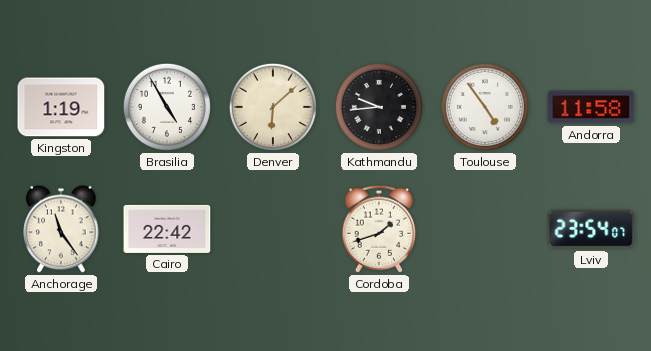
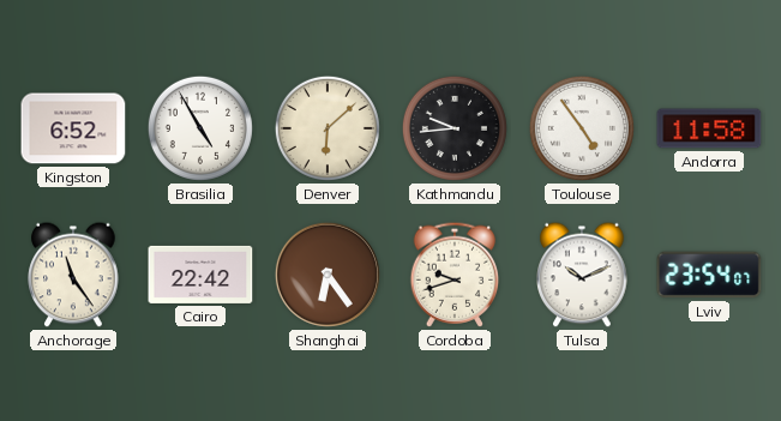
Kingston: 1:19 -> 6:52 (73, 128)
Shanghai: none -> 6:24 (328, 275)
Cordoba: 1:42 -> 9:42 (455, 275)
Tulsa: none -> 10:11 (582, 275)
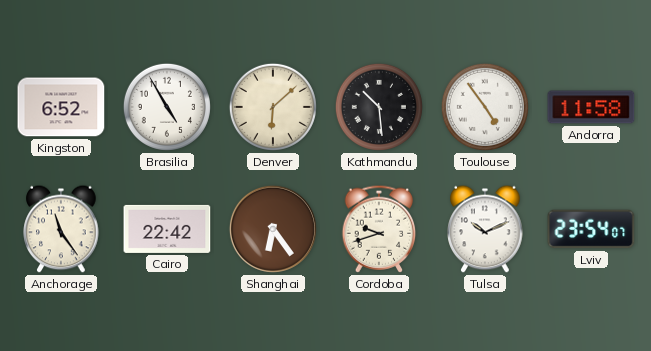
Kathmandu: 9:44 -> 10:29 (379, 107)
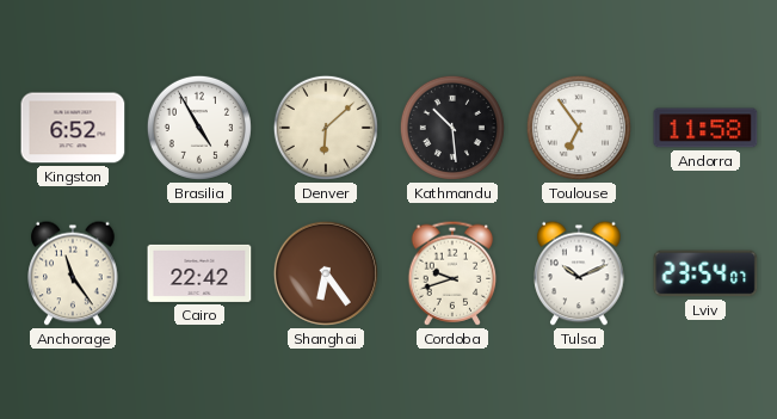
Toulouse: 4:54 -> 6:54 (579, 128)
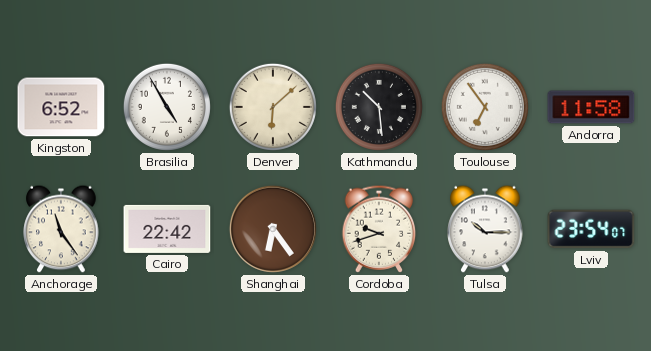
Tulsa: 10:11 -> 10:15 (485, 229)
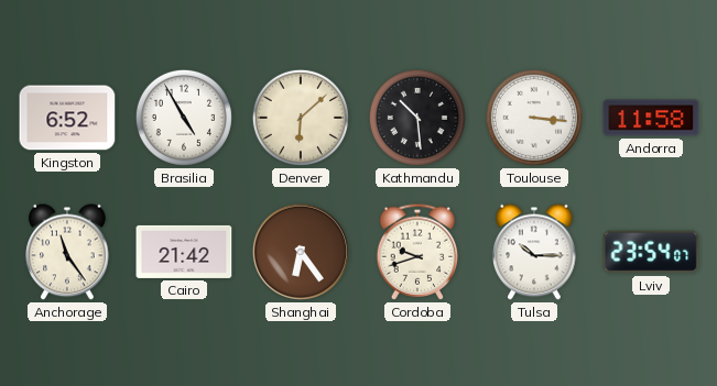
Toulouse: 6:54 -> 3:16 (534, 118)
Cairo: 22:42 -> 21:42 (184, 252)
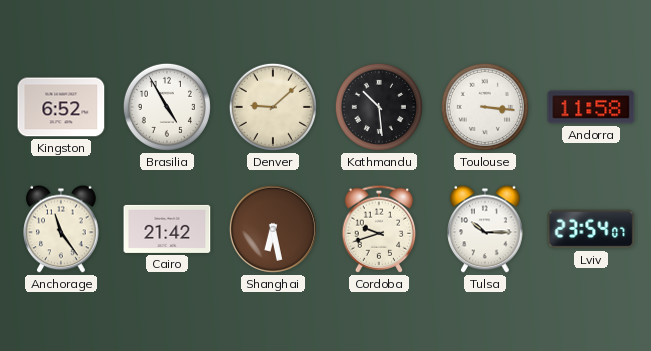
Denver: 6:08 -> 9:08 (273, 107)
Shanghai: 6:24 -> 6:28 (273, 229)
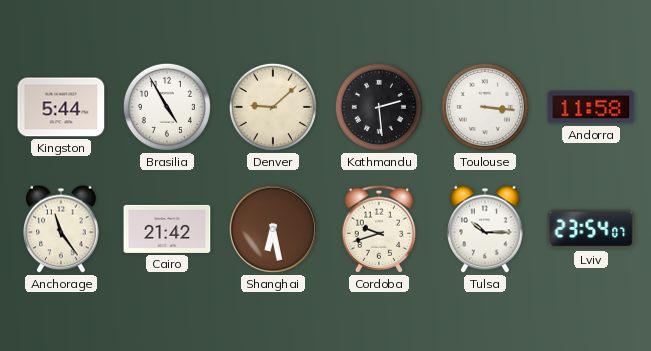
Kingston: 6:52 -> 5:44 (61, 107)
Kathmandu: 10:29 -> 2:29 (379, 107)
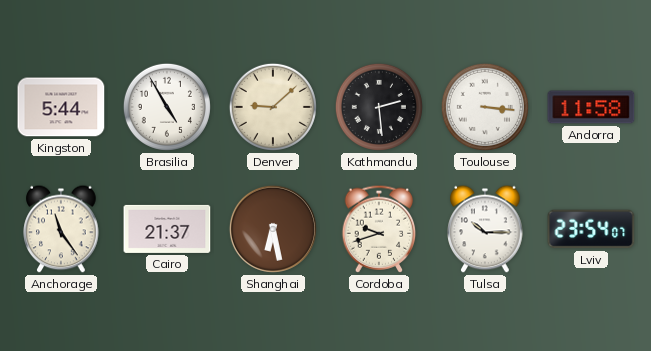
Cairo: 21:42 -> 21:37 (167, 229)
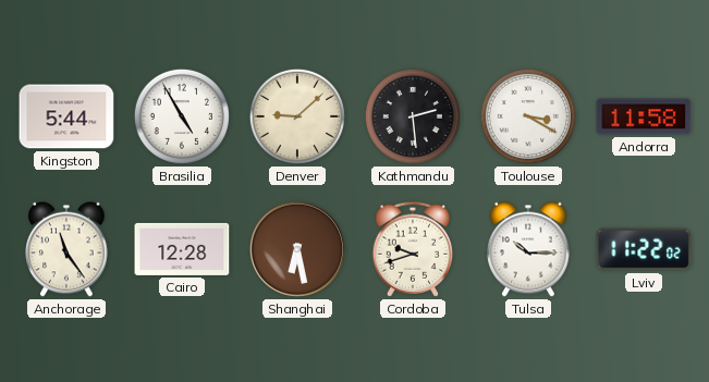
Toulouse: 3:16 -> 3:20 (528, 116)
Cairo: 21:37 -> 12:28 (182, 249)
Lviv: 23:54 -> 11:22 (644, 249)
